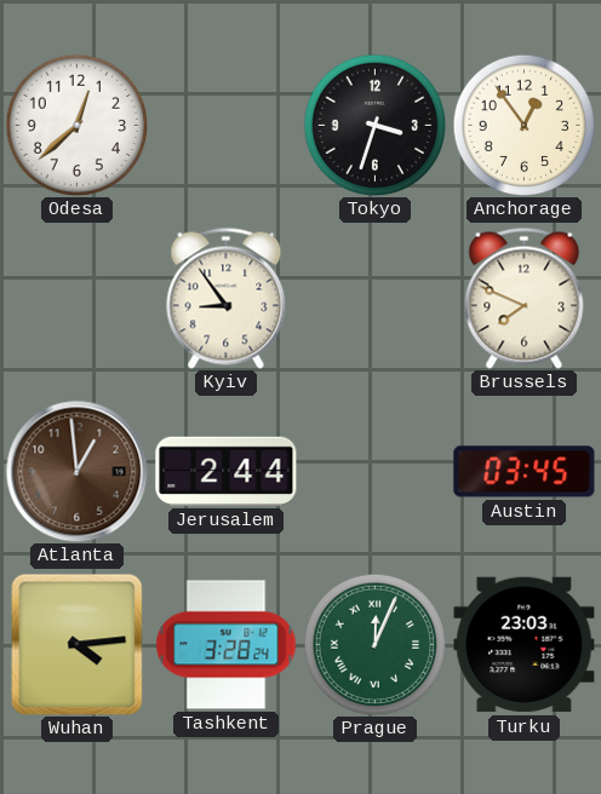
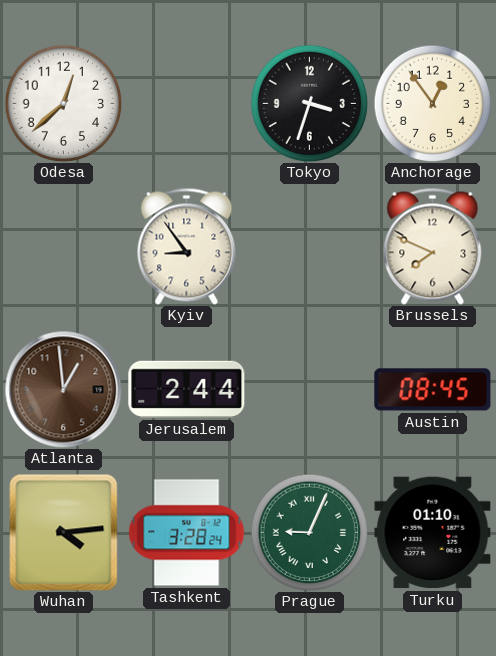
Austin: 03:45 -> 08:45 (433, 390)
Prague: 12:04 -> 9:04 (309, 532)
Turku: 23:03 -> 01:10 (433, 533)
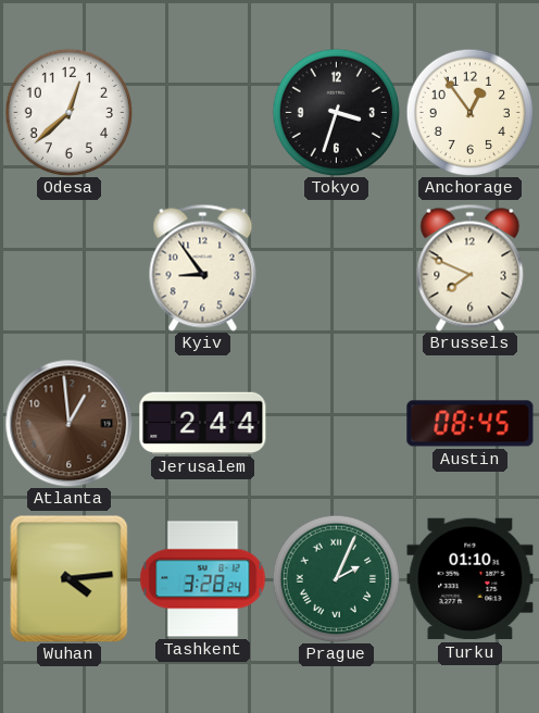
Prague: 9:04 -> 2:04 (336, 578)
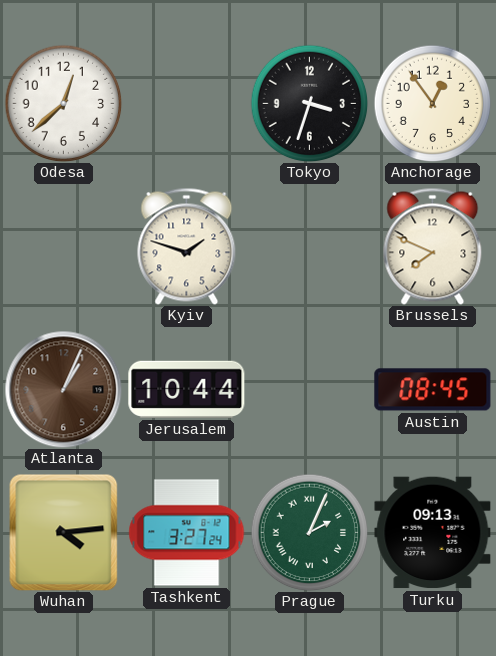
Kyiv: 8:54 -> 1:48 (187, 246)
Atlanta: 12:59 -> 1:04 (63, 389)
Jerusalem: 2:44 -> 10:44 (187, 389)
Tashkent: 3:28 -> 3:27 (187, 533)
Turku: 01:10 -> 09:13 (433, 533)
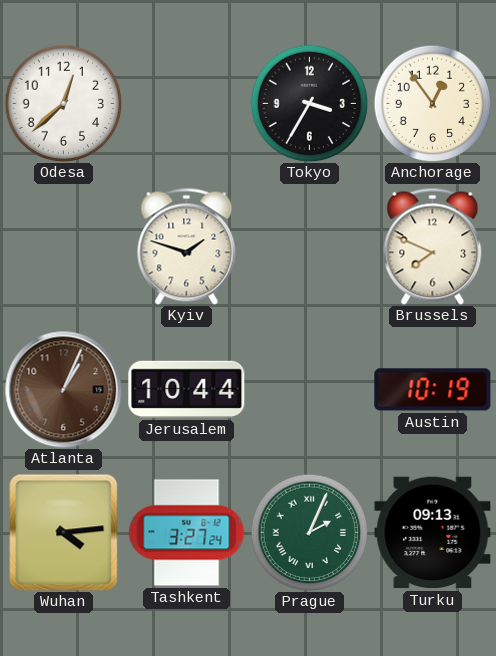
Tokyo: 3:33 -> 3:35 (309, 103)
Austin: 08:45 -> 10:19 (433, 390)
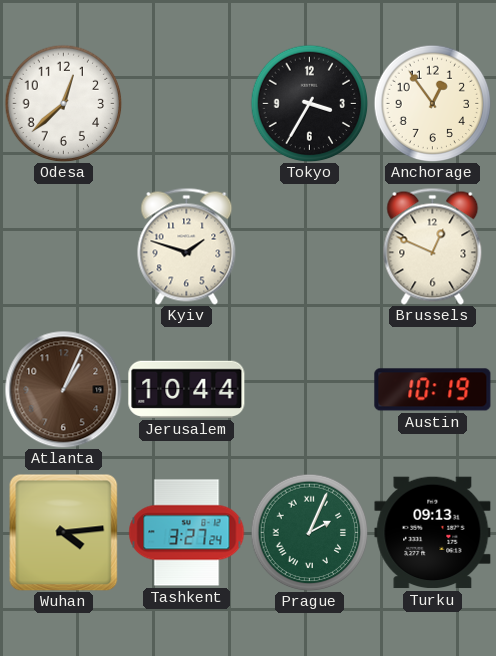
Brussels: 7:49 -> 12:49 (433, 246)
